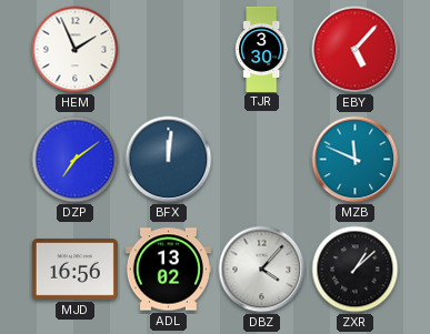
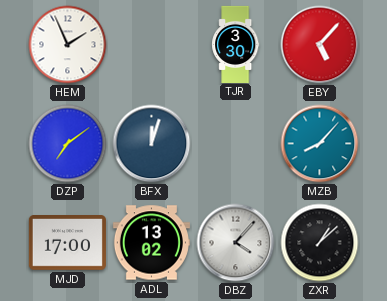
BFX: 12:01 -> 12:03 (152, 144)
MZB: 11:49 -> 8:07 (320, 144)
MJD: 16:56 -> 17:00 (67, 243)
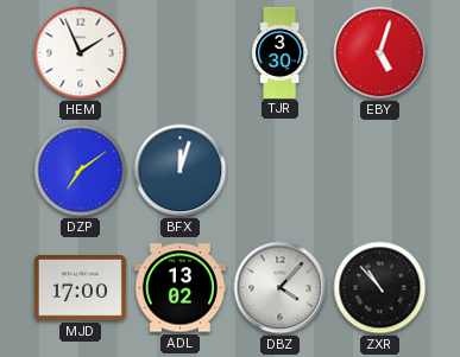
EBY: 5:07 -> 5:03 (380, 53)
MZB: 8:07 -> none (320, 144)
ZXR: 1:08 -> 10:53 (380, 288)
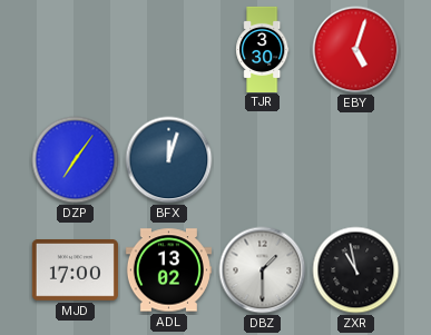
HEM: 1:56 -> none (81, 53)
DZP: 7:09 -> 7:06 (76, 160)
DBZ: 4:07 -> 1:30 (263, 270)
ZXR: 10:53 -> 10:58 (356, 270)
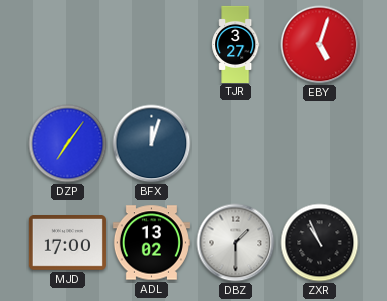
TJR: 3:30 -> 3:27 (236, 44)
ZXR: 10:58 -> 10:56 (320, 243)
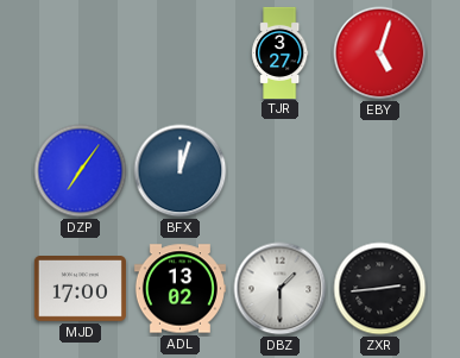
ZXR: 10:56 -> 2:44 (380, 289)
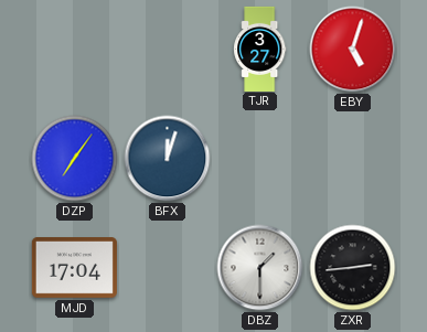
MJD: 17:00 -> 17:04 (74, 268)
ADL: 13:02 -> none (179, 289)
